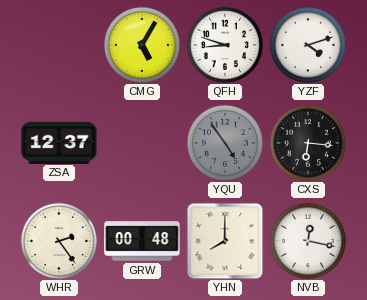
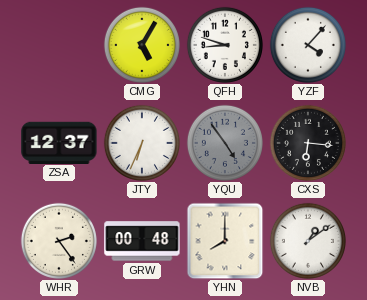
YZF: 4:12 -> 4:07 (308, 45)
JTY: none -> 6:34 (142, 143)
NVB: 12:17 -> 1:09 (308, 241)
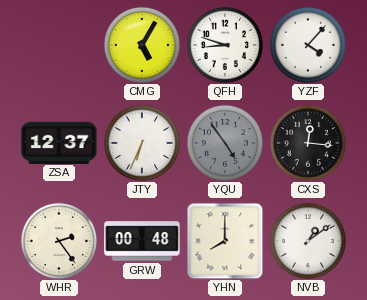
CXS: 6:16 -> 12:16 (308, 143)
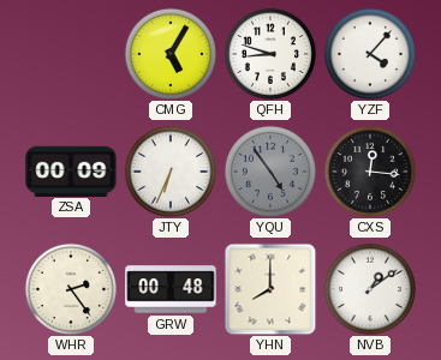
ZSA: 12:37 -> 00:09 (71, 170)
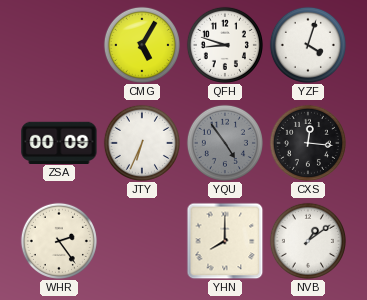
YZF: 4:07 -> 4:03 (308, 45)
GRW: 00:48 -> none (171, 289)
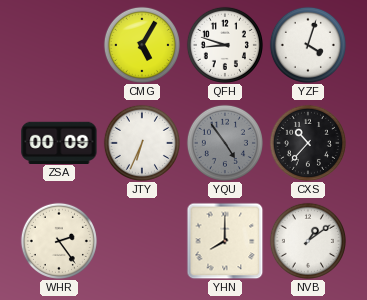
CXS: 12:16 -> 10:37 (308, 143)
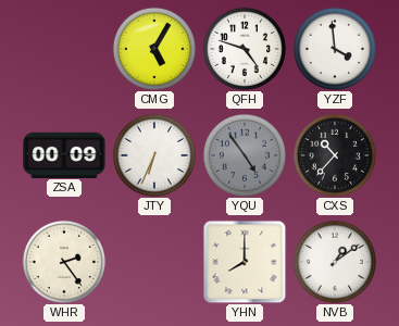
QFH: 8:48 -> 4:48 (245, 49)
YZF: 4:03 -> 3:59 (335, 49)
